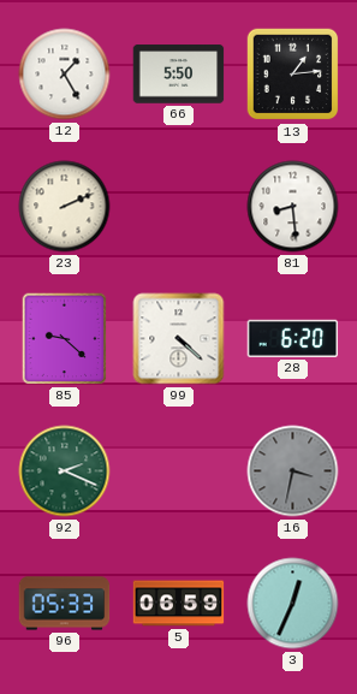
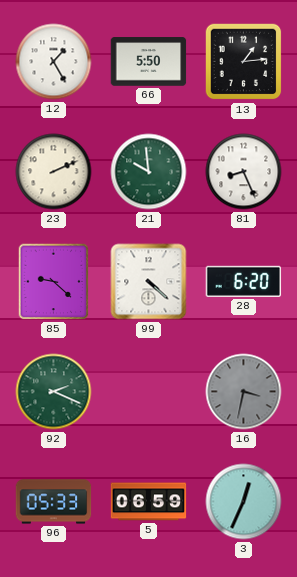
21: none -> 9:59 (149, 172)
81: 8:29 -> 8:26 (244, 172)
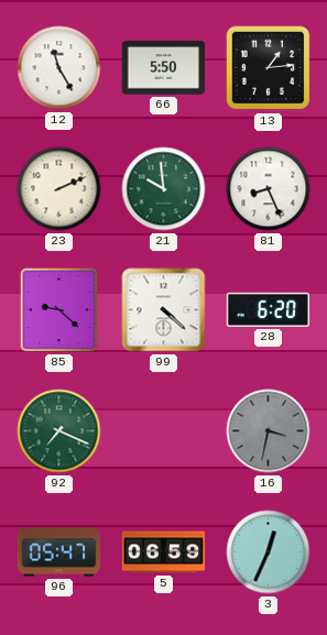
12: 1:25 -> 11:25 (59, 68)
92: 2:19 -> 7:19 (59, 431)
96: 05:33 -> 05:47 (59, 552)
